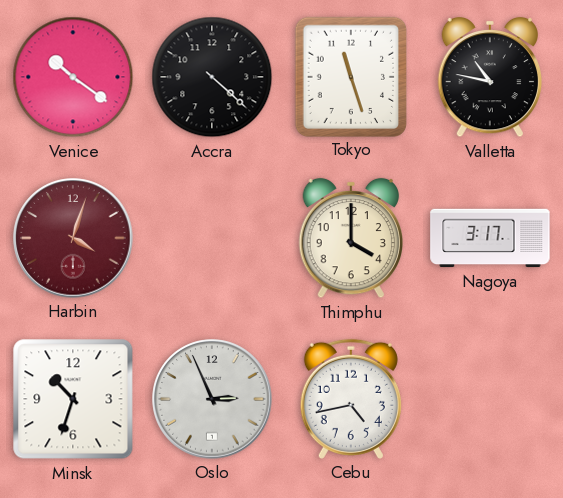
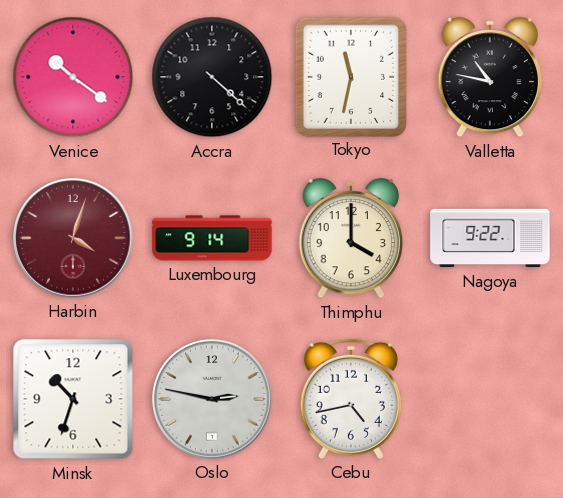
Tokyo: 11:27 -> 11:32 (350, 76)
Luxembourg: none -> 9:14 (212, 238)
Nagoya: 3:17 -> 9:22 (490, 238)
Oslo: 2:56 -> 2:47 (212, 399)
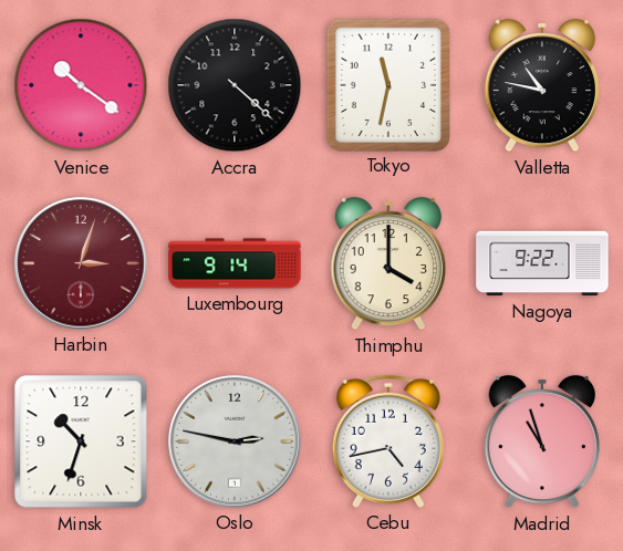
Harbin: 4:03 -> 3:03 (81, 263)
Madrid: none -> 10:57 (541, 441)
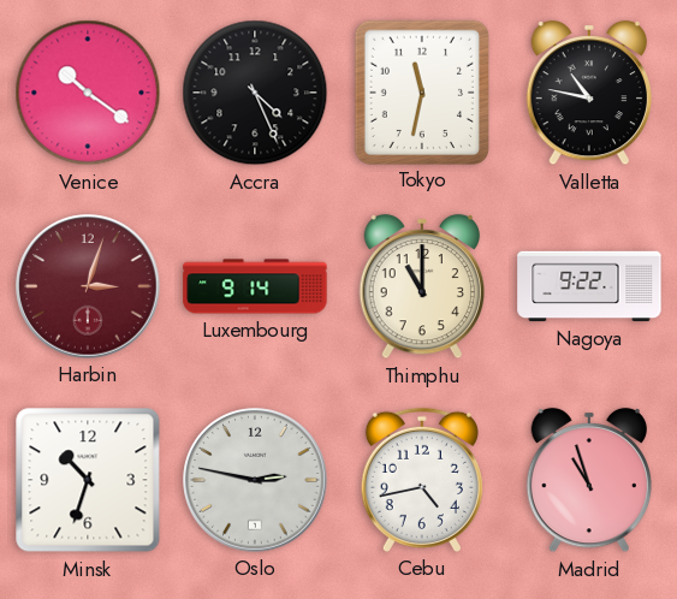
Accra: 4:22 -> 4:26 (255, 93)
Thimphu: 4:00 -> 11:00 (421, 286)
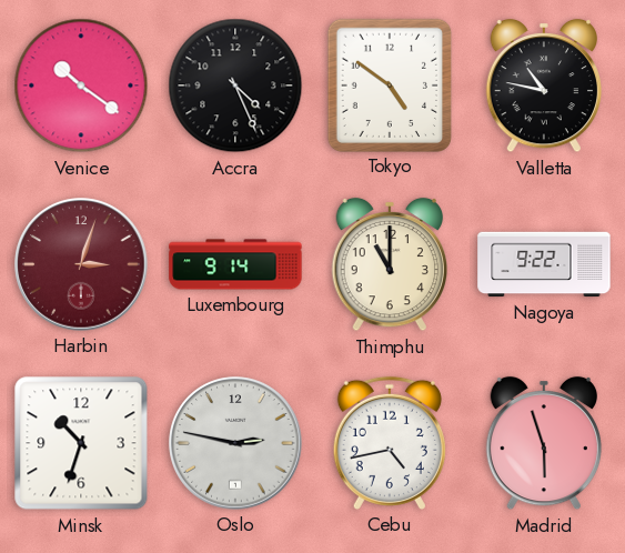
Tokyo: 11:32 -> 4:51 (389, 84)
Madrid: 10:57 -> 5:57 (543, 443)
